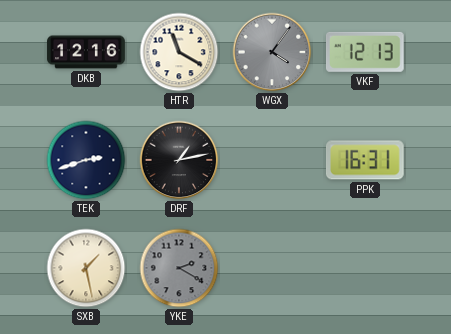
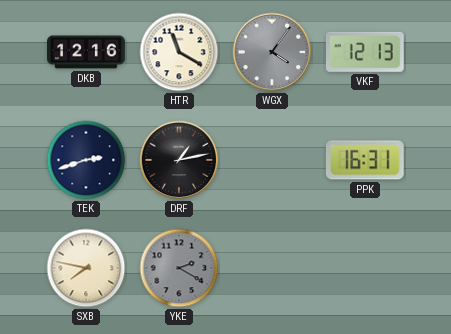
SXB: 1:28 -> 7:47 (86, 268)
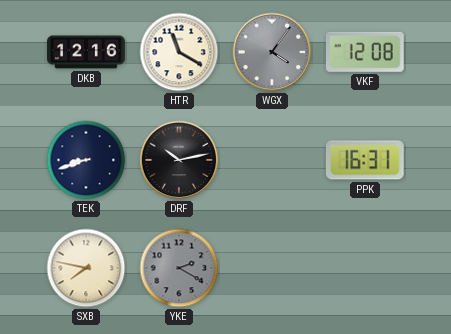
VKF: 12:13 -> 12:08 (365, 52)
TEK: 2:42 -> 8:42 (86, 160)
DRF: 1:13 -> 10:13 (179, 160)
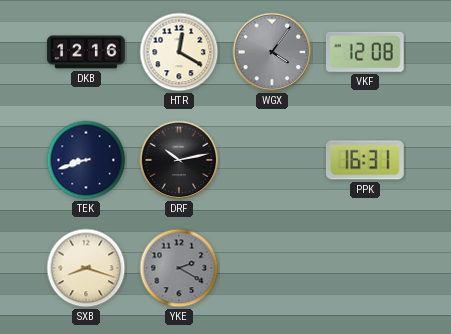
HTR: 11:20 -> 12:20 (179, 52)
SXB: 7:47 -> 8:18 (86, 268)
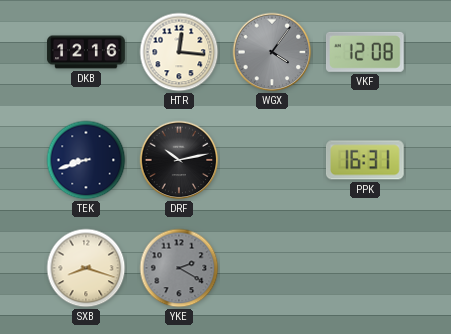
HTR: 12:20 -> 12:16 (179, 52)
